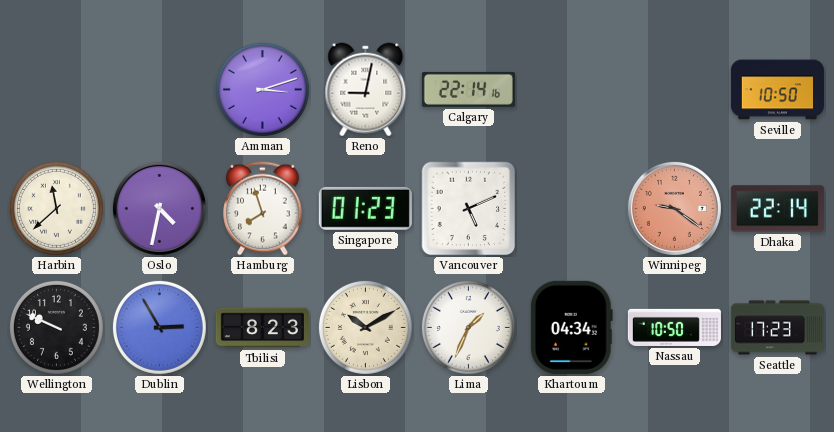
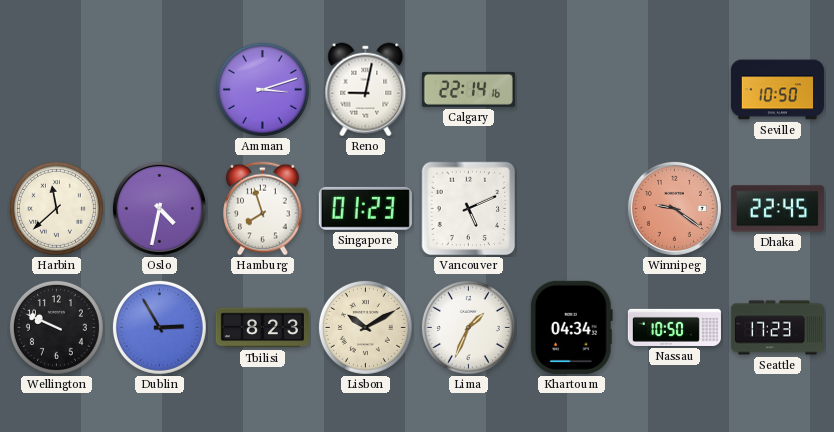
Dhaka: 22:14 -> 22:45 (777, 209)
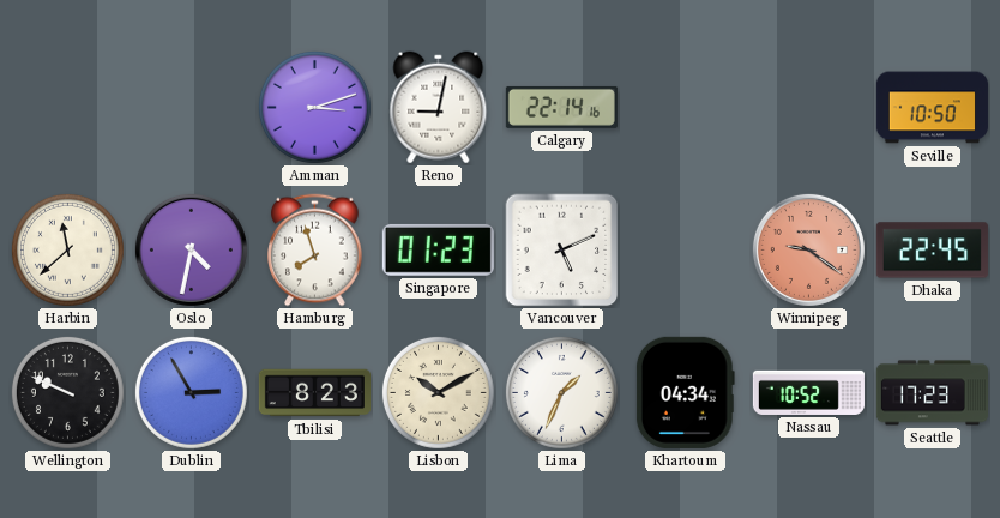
Nassau: 10:50 -> 10:52 (808, 392)
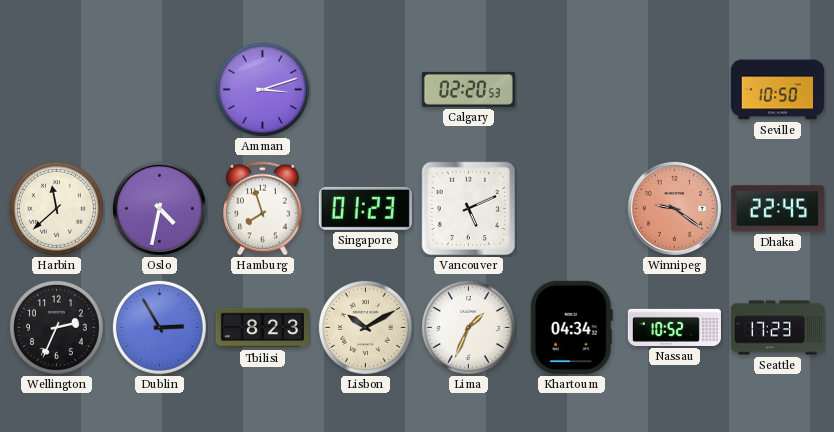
Reno: 9:02 -> none (439, 108)
Calgary: 22:14 -> 02:20 (468, 89)
Wellington: 9:49 -> 2:34 (56, 327)
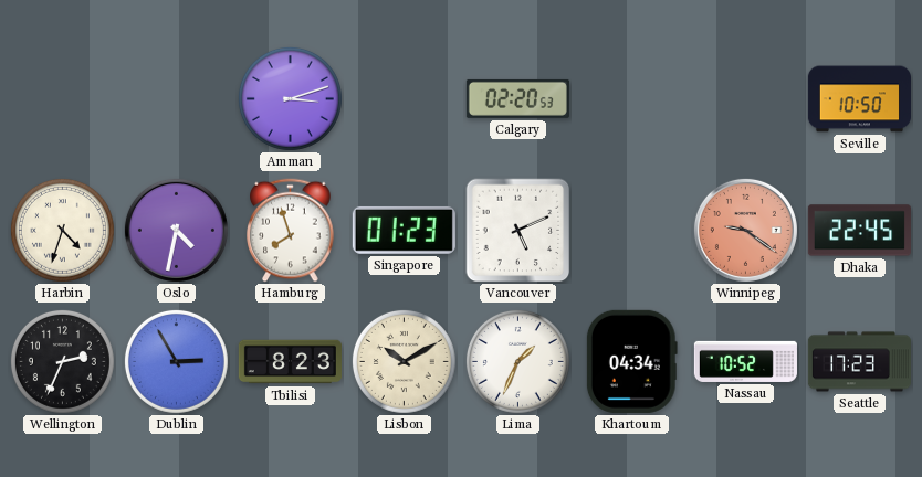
Harbin: 11:38 -> 4:33 (62, 230)
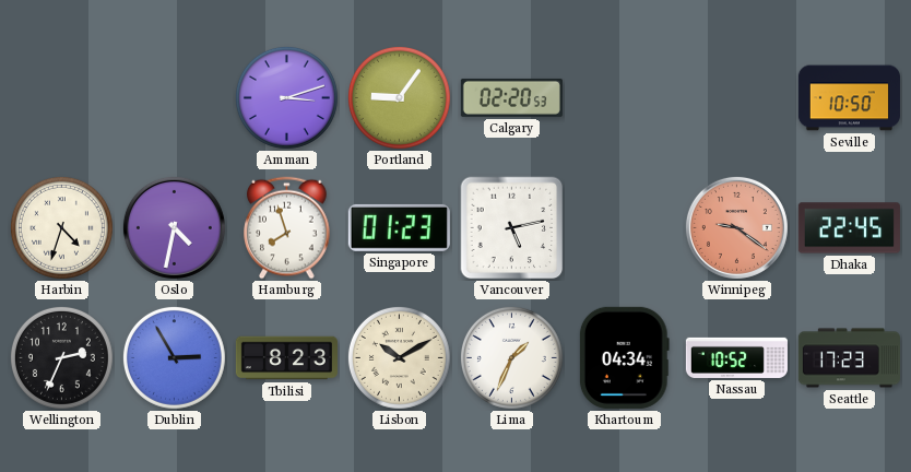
Portland: none -> 9:06 (399, 97)
Vancouver: 5:11 -> 5:13 (512, 228)
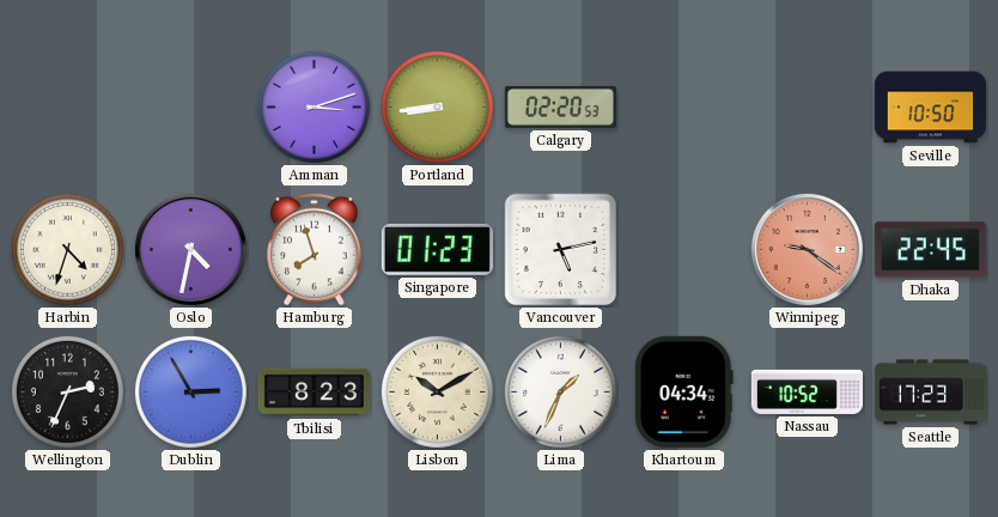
Portland: 9:06 -> 8:44 (437, 107)
